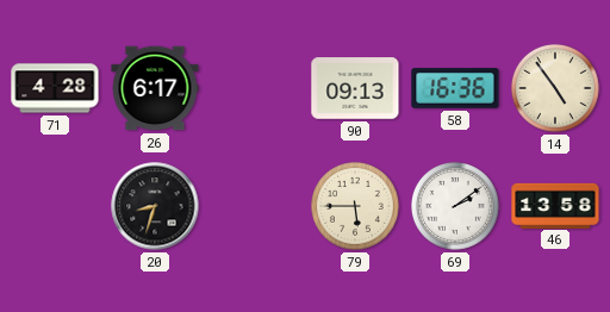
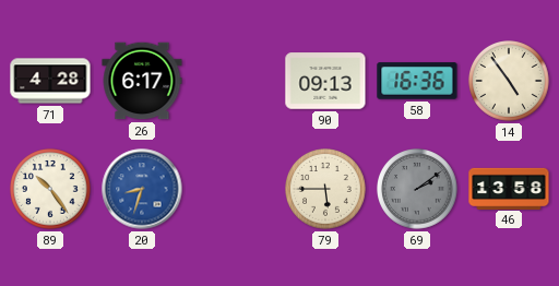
89: none -> 10:24 (51, 190)
20 dial: black -> blue (142, 189)
69 dial: white -> grey (418, 190)
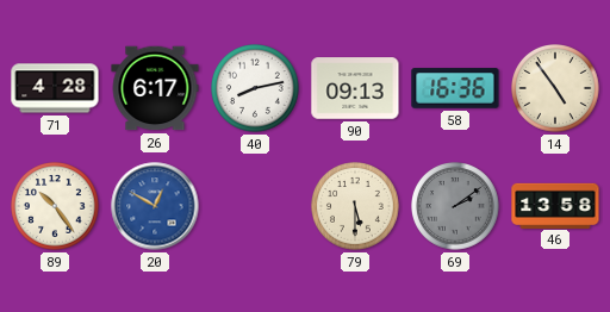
40: none -> 8:13 (256, 89)
20: 8:33 -> 12:50 (155, 206)
79: 5:45 -> 5:30 (356, 207)
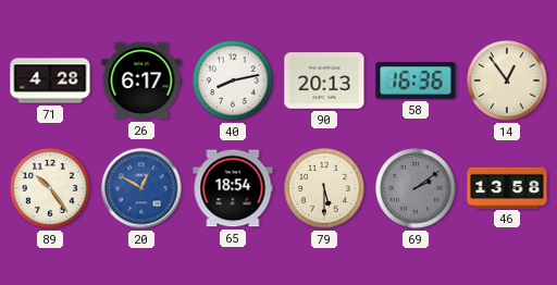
90: 09:13 -> 20:13 (324, 80)
14: 4:54 -> 12:54 (508, 82)
65: none -> 18:54 (233, 188)
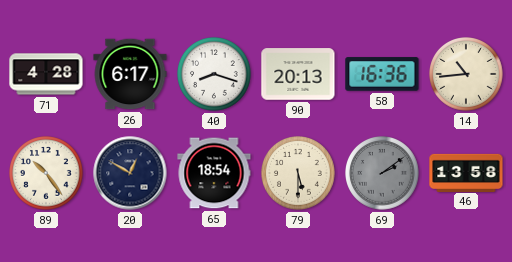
40: 8:13 -> 8:18 (215, 75)
14: 12:54 -> 10:44 (467, 75)
20 dial: blue -> navy (130, 173)
